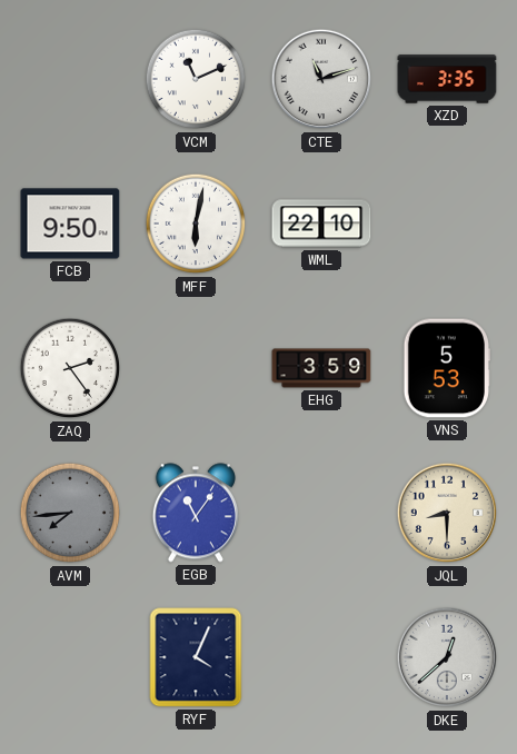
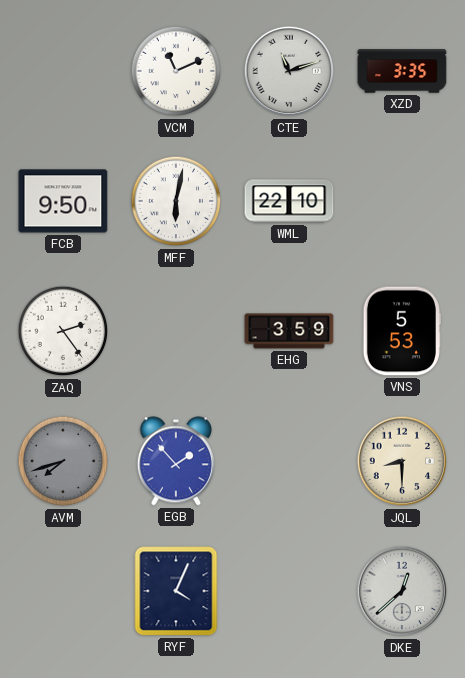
AVM: 7:44 -> 7:42 (63, 461)
EGB: 11:06 -> 1:53 (176, 461)
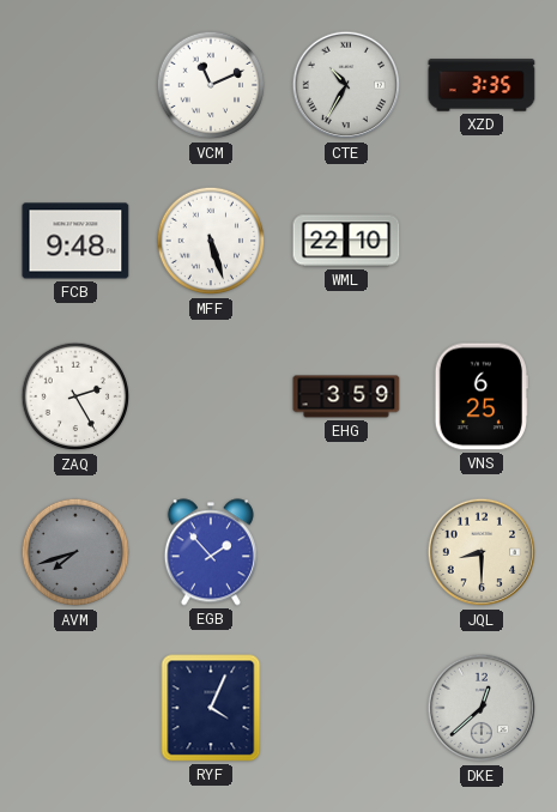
CTE: 11:12 -> 10:35 (346, 85)
FCB: 9:50 -> 9:48 (75, 241)
MFF: 6:02 -> 5:27 (211, 241)
ZAQ: 2:24 -> 2:25 (75, 396)
VNS: 5:53 -> 6:25 (482, 396)
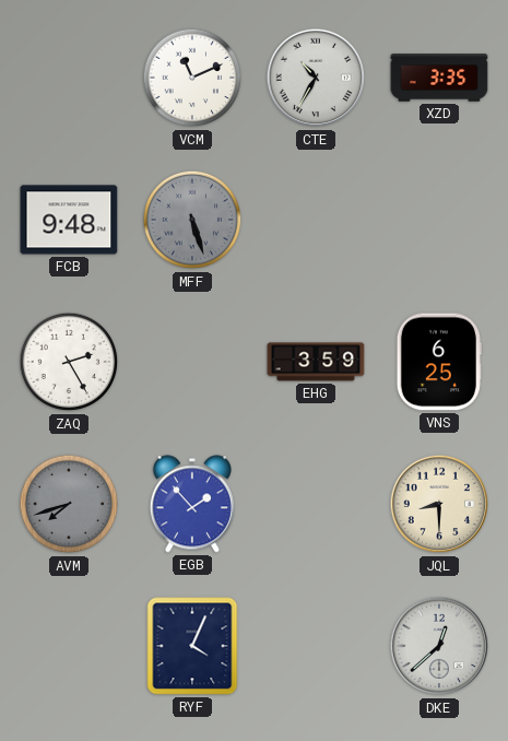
MFF dial: white -> grey (192, 220)
WML: 22:10 -> none (346, 241)
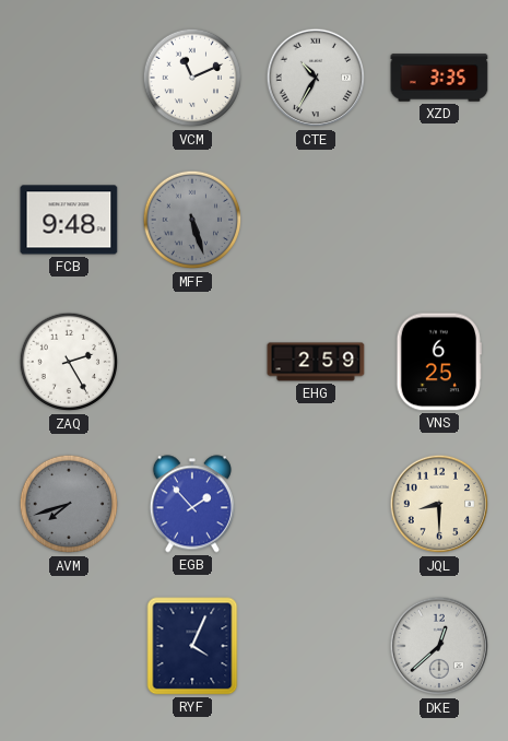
EHG: 3:59 -> 2:59 (316, 362)
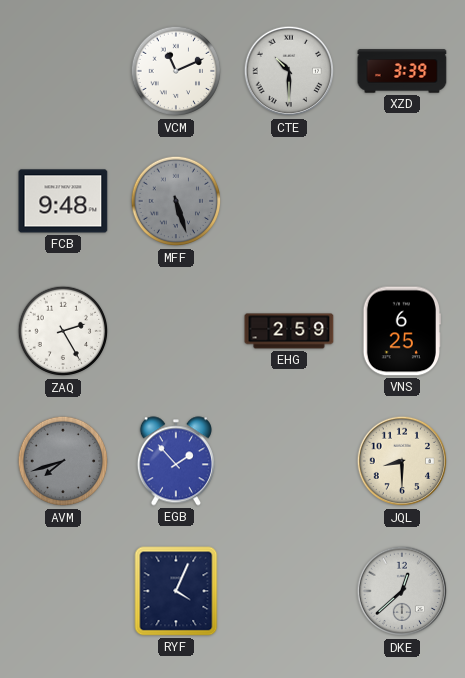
CTE: 10:35 -> 10:30 (289, 71)
XZD: 3:35 -> 3:39 (402, 71)
